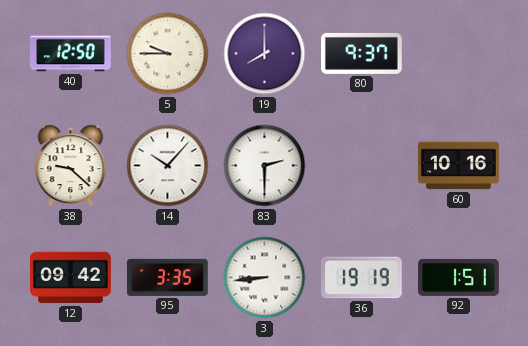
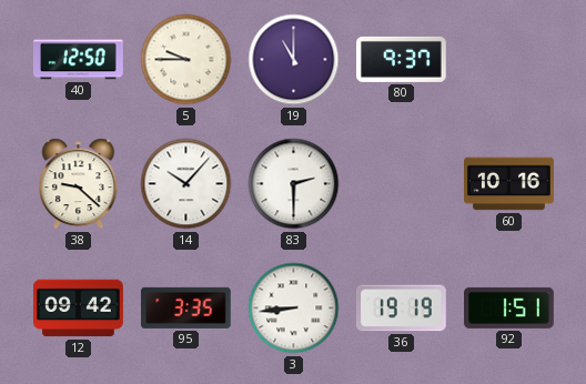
19: 8:00 -> 11:00 (294, 60)
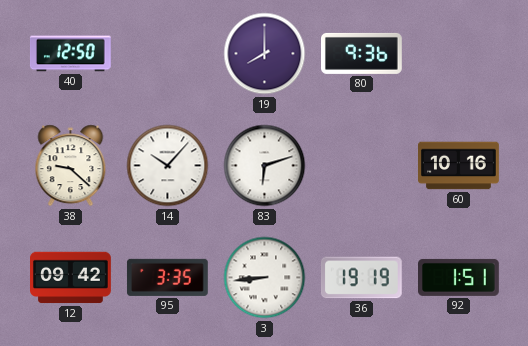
5: 9:45 -> none (186, 60)
19: 11:00 -> 8:00 (265, 54)
80: 9:37 -> 9:36 (362, 53)
83: 2:30 -> 6:12 (265, 166)
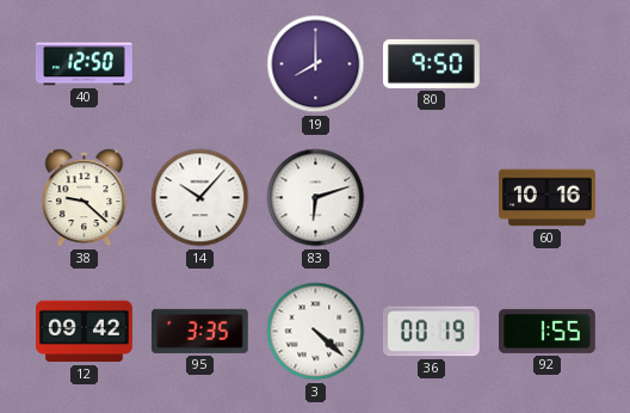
80: 9:36 -> 9:50 (432, 63)
3: 8:44 -> 4:22 (316, 332)
36: 19:19 -> 00:19 (431, 332)
92: 1:51 -> 1:55 (548, 331)
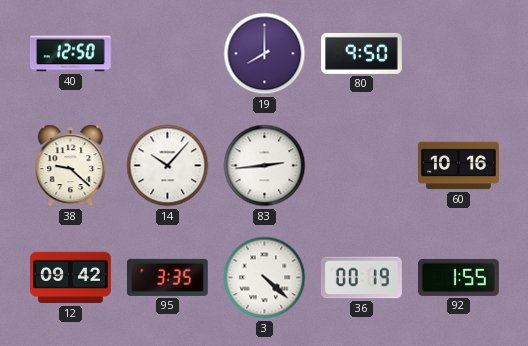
83: 6:12 -> 2:44 (265, 166)
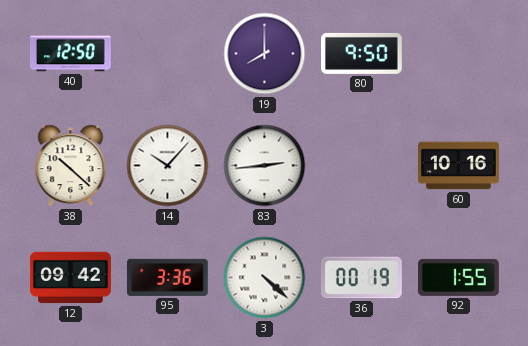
38: 9:22 -> 10:22 (71, 166)
95: 3:35 -> 3:36 (167, 277)
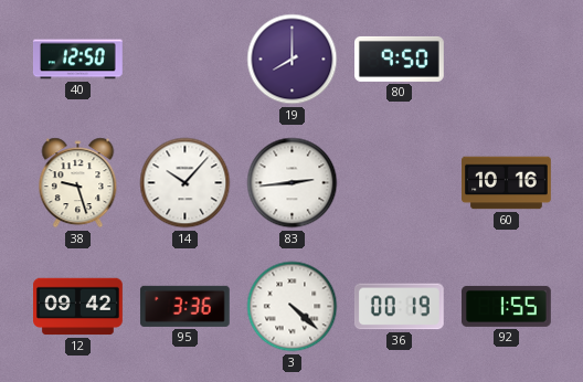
38: 10:22 -> 9:27 (78, 183)
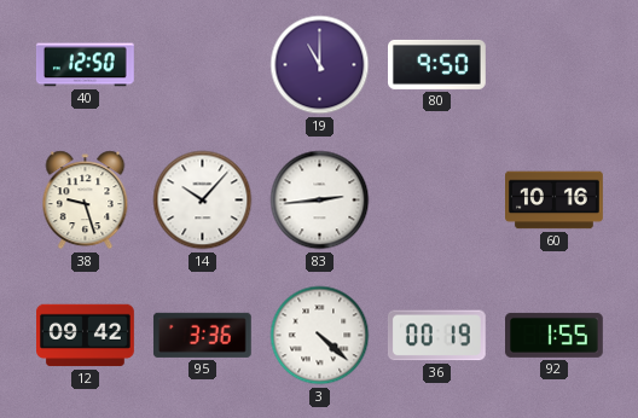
19: 8:00 -> 11:00 (320, 65)
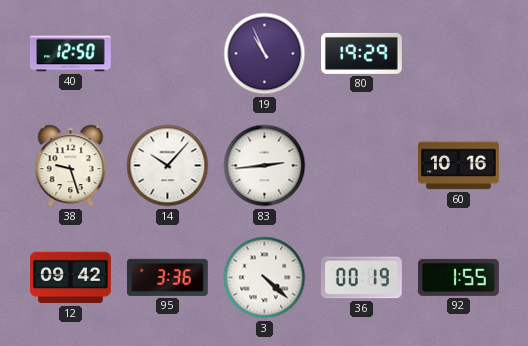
19: 11:00 -> 10:56 (265, 54)
80: 9:50 -> 19:29 (362, 53)
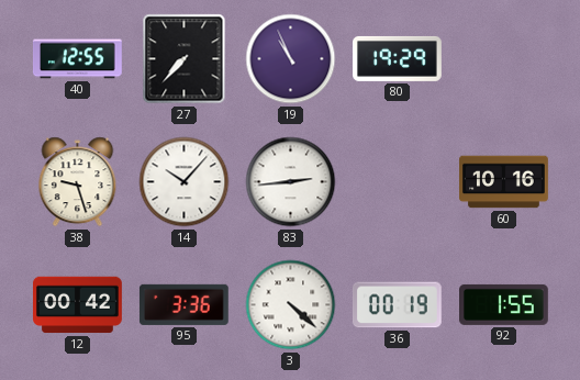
40: 12:50 -> 12:55 (77, 59)
27: none -> 7:37 (185, 59)
12: 09:42 -> 00:42 (78, 305)
